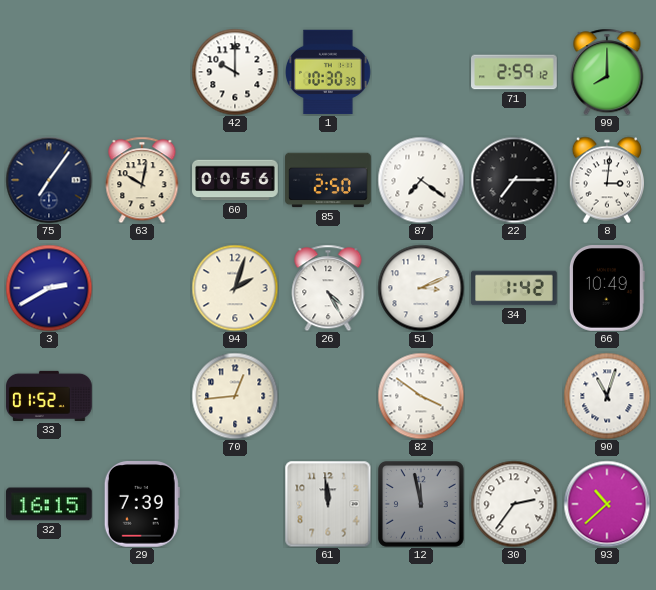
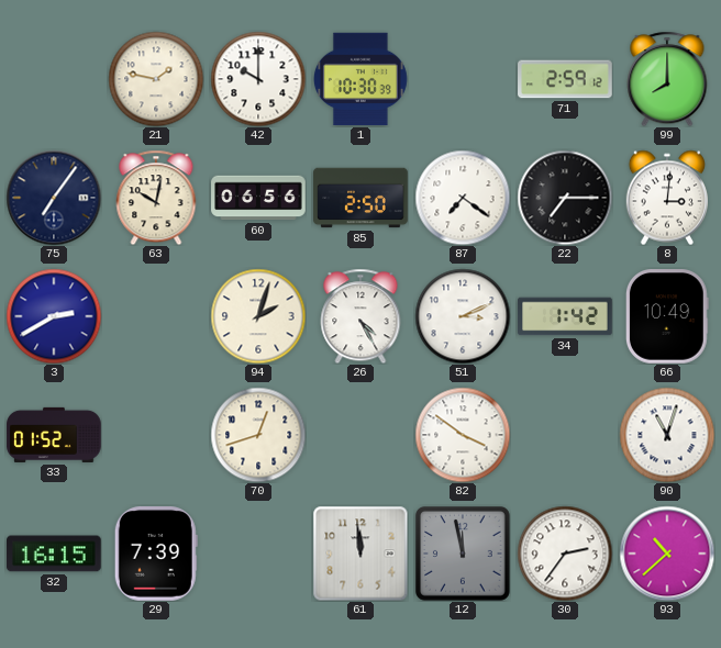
21: none -> 1:47 (156, 79)
60: 00:56 -> 06:56 (258, 198)
70: 12:44 -> 12:42 (258, 435)
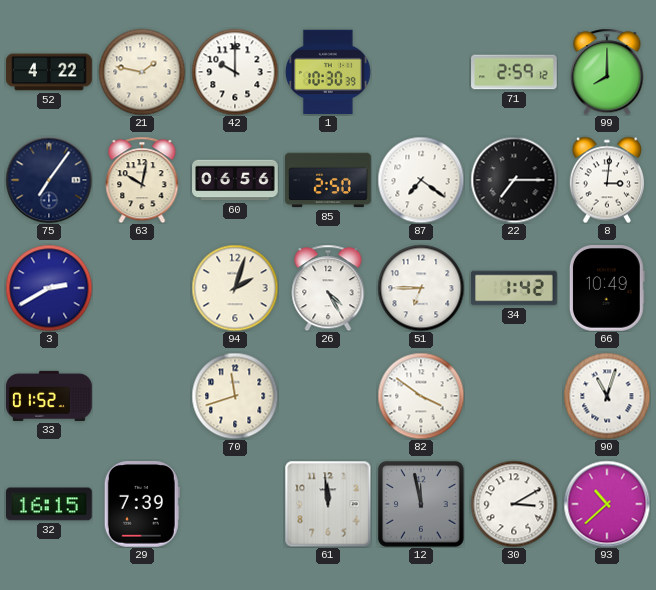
52: none -> 4:22 (49, 72)
51: 3:11 -> 6:45 (421, 288)
70: 12:42 -> 11:42 (235, 396)
30: 2:36 -> 3:10 (514, 504)
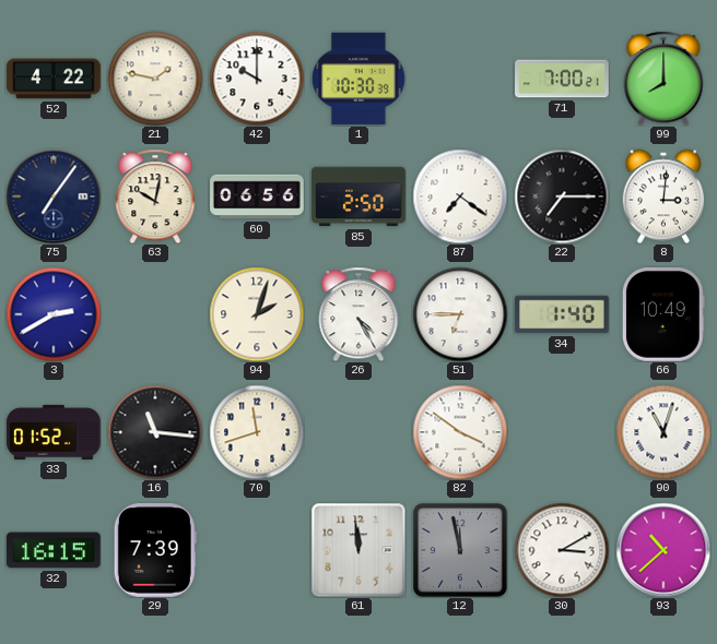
71: 2:59 -> 7:00 (562, 79)
34: 1:42 -> 1:40 (562, 314)
16: none -> 11:16 (155, 432)
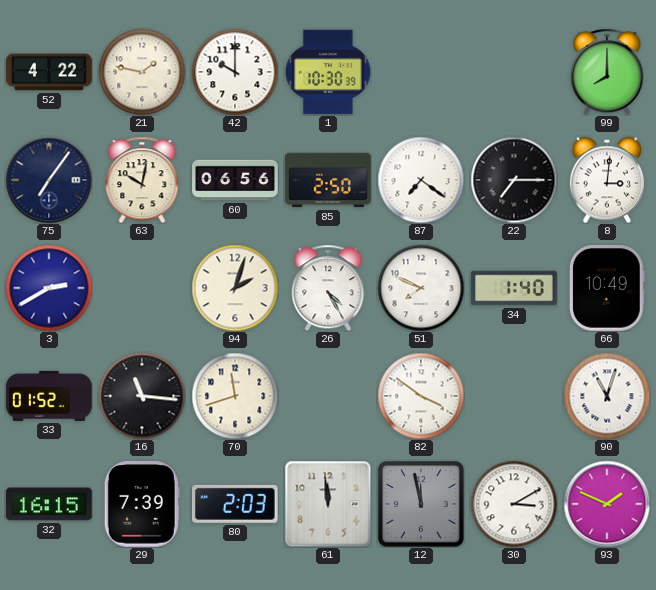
71: 7:00 -> none (562, 79)
51: 6:45 -> 7:49 (421, 288)
80: none -> 2:03 (236, 504)
93: 10:38 -> 1:49 (607, 504)
